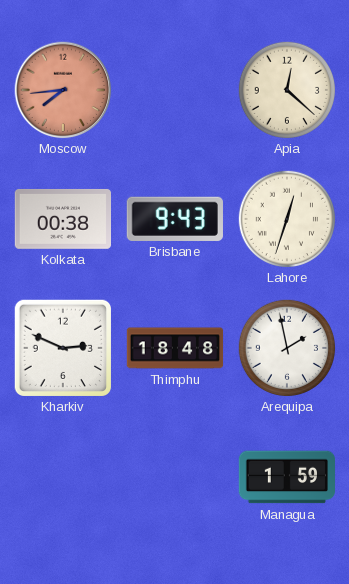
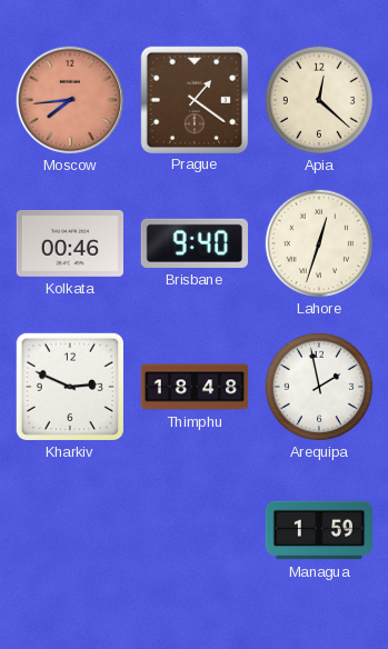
Prague: none -> 1:21 (193, 99)
Kolkata: 00:38 -> 00:46 (69, 243)
Brisbane: 9:43 -> 9:40 (195, 243)
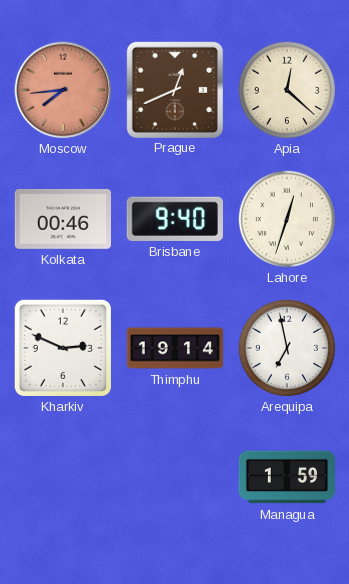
Prague: 1:21 -> 12:41 (174, 89)
Thimphu: 18:48 -> 19:14 (175, 348)
Arequipa: 1:58 -> 6:58 (286, 347)
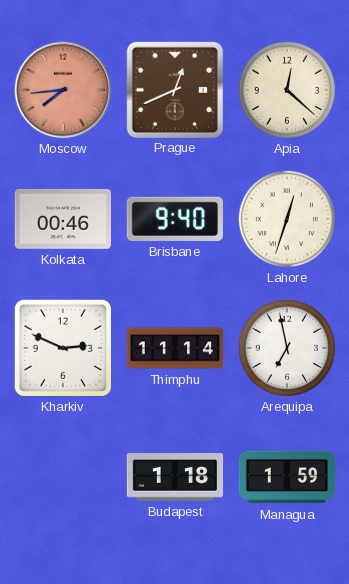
Thimphu: 19:14 -> 11:14 (175, 348)
Budapest: none -> 1:18 (175, 477)
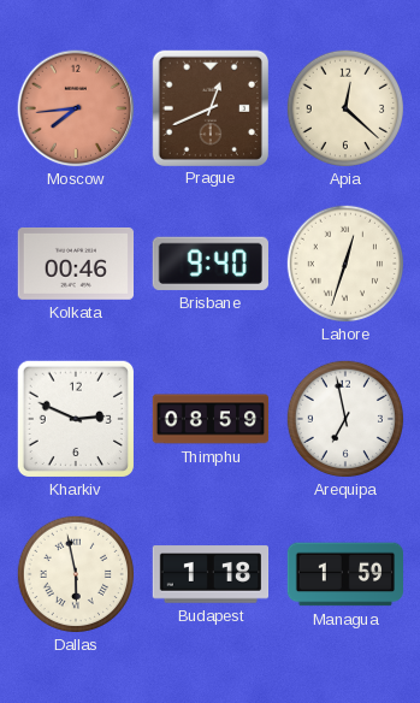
Thimphu: 11:14 -> 08:59 (211, 419)
Dallas: none -> 5:58 (75, 573)
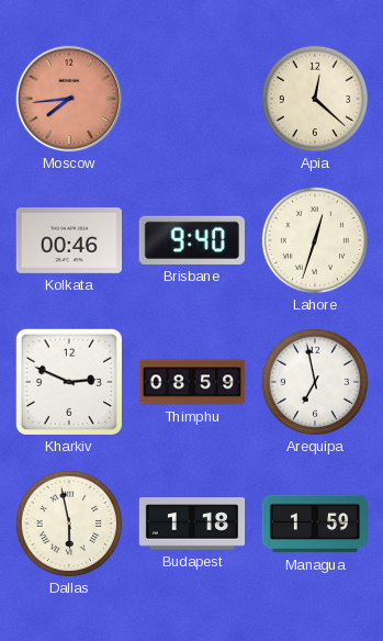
Prague: 12:41 -> none (209, 107)
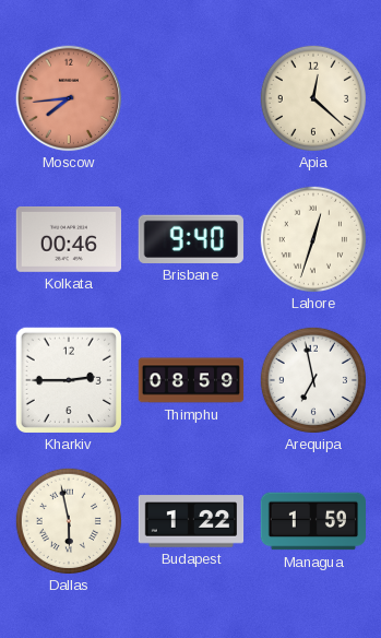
Kharkiv: 2:49 -> 2:45 (69, 380)
Budapest: 1:18 -> 1:22 (191, 521)
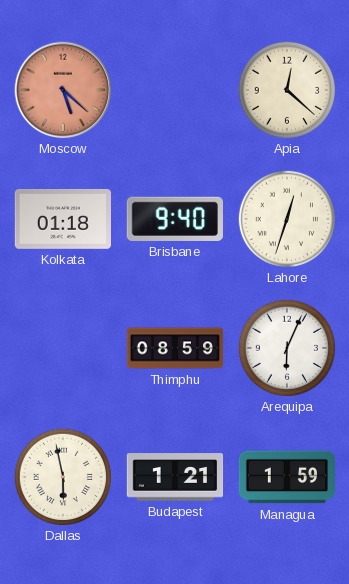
Moscow: 7:44 -> 5:22 (63, 90)
Kolkata: 00:46 -> 01:18 (62, 219)
Kharkiv: 2:45 -> none (69, 380)
Arequipa: 6:58 -> 6:04 (286, 347)
Budapest: 1:22 -> 1:21 (175, 477)
